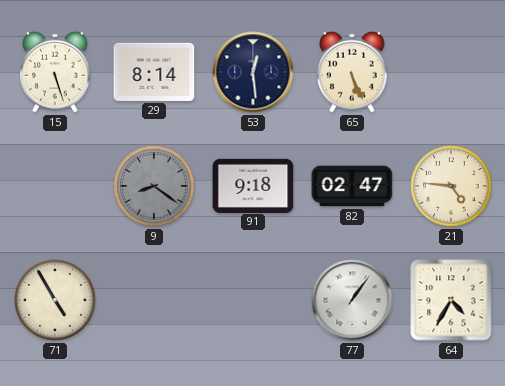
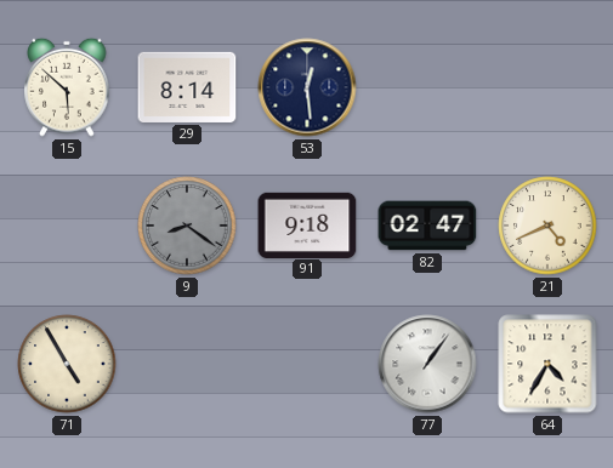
15: 5:27 -> 5:52 (67, 87)
65: 5:26 -> none (352, 72)
21: 4:46 -> 4:41 (547, 226)
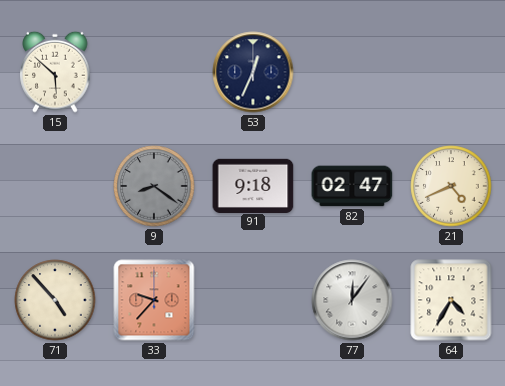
29: 8:14 -> none (187, 87)
53: 12:29 -> 12:34 (253, 72)
71: 4:55 -> 4:53 (55, 300)
33: none -> 9:37 (154, 300)
77: 1:06 -> 12:06 (352, 300)
